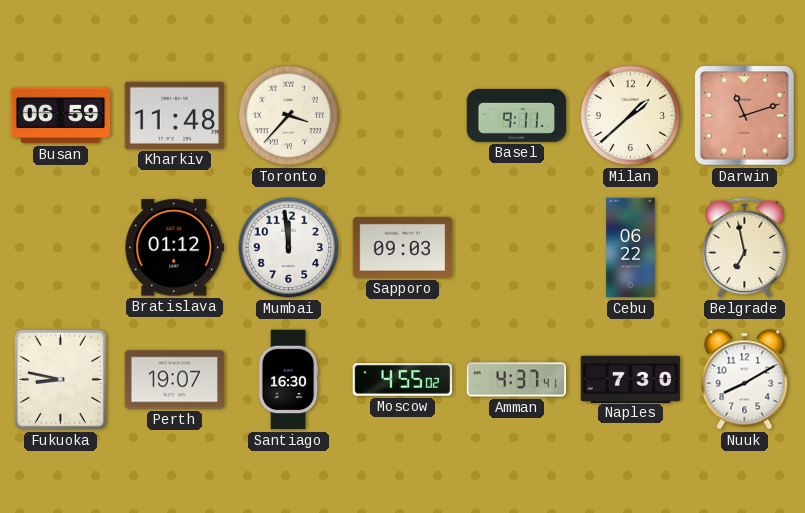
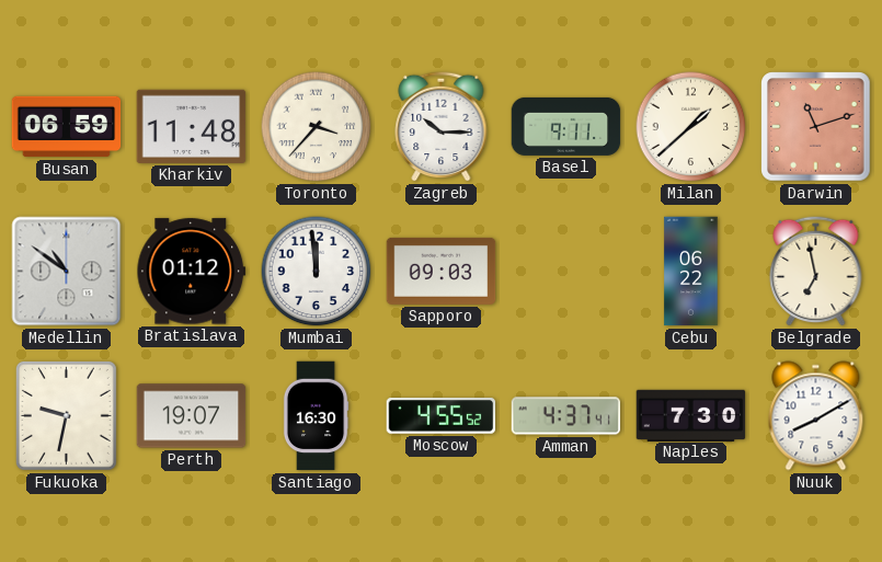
Zagreb: none -> 10:15 (442, 126)
Medellin: none -> 10:51 (67, 272)
Fukuoka: 8:47 -> 9:32 (66, 415)
Moscow: 4:55:02 -> 4:55:52 (442, 416)
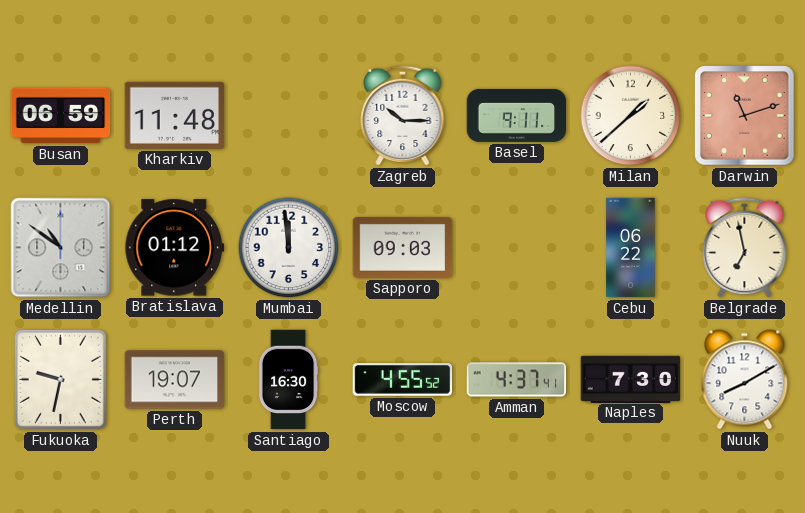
Toronto: 3:37 -> none (317, 127)
